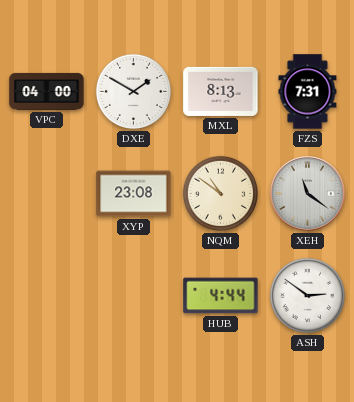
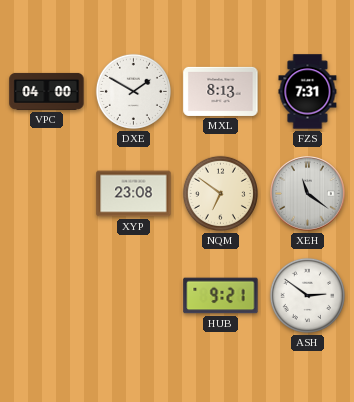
NQM: 10:51 -> 6:51 (220, 193)
HUB: 4:44 -> 9:21 (221, 296)
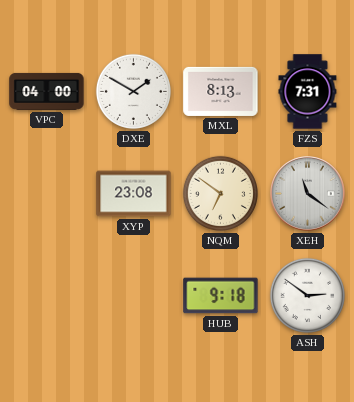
HUB: 9:21 -> 9:18 (221, 296)
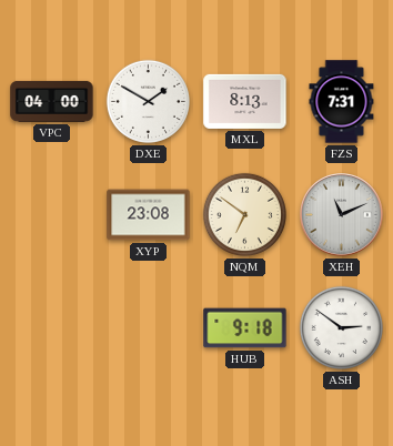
XEH: 11:21 -> 11:11 (342, 215)
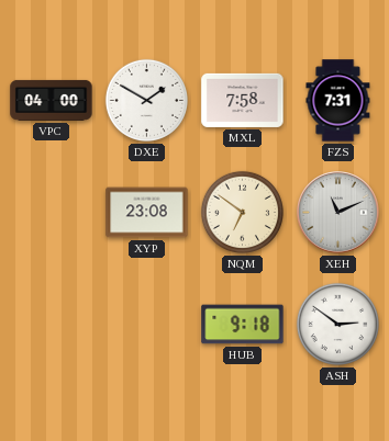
MXL: 8:13 -> 7:58 (243, 100)
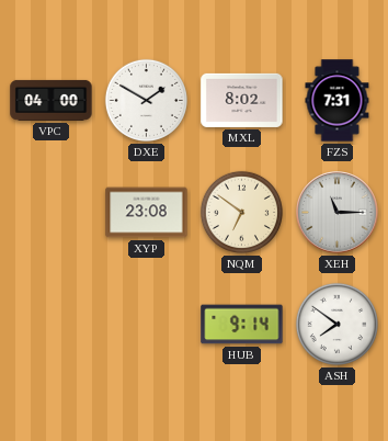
MXL: 7:58 -> 8:02 (242, 100)
XEH: 11:11 -> 11:15 (338, 213)
HUB: 9:18 -> 9:14 (242, 325)
ASH: 2:51 -> 7:51 (336, 324)
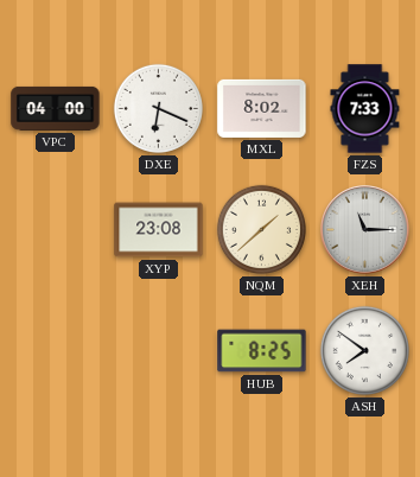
DXE: 1:50 -> 6:19 (158, 108)
FZS: 7:31 -> 7:33 (365, 109)
NQM: 6:51 -> 1:38 (261, 229)
HUB: 9:14 -> 8:25 (262, 351)
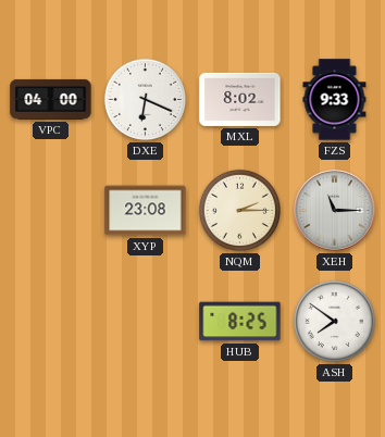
FZS: 7:33 -> 9:33 (335, 100)
NQM: 1:38 -> 2:15 (239, 210)
